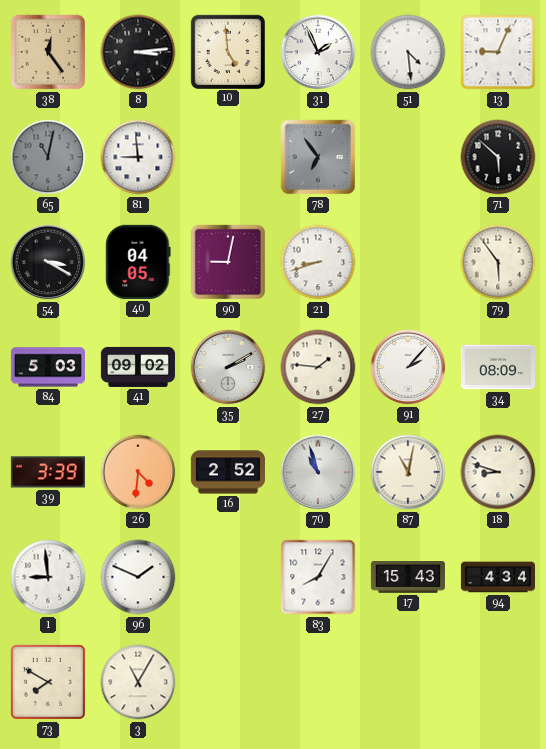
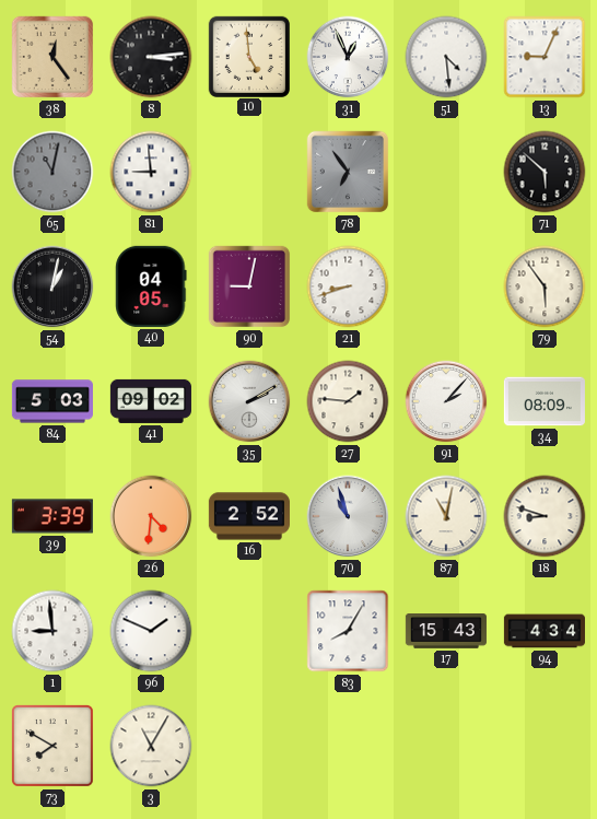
31: 1:56 -> 12:56 (348, 57)
54: 3:20 -> 1:02 (52, 286)
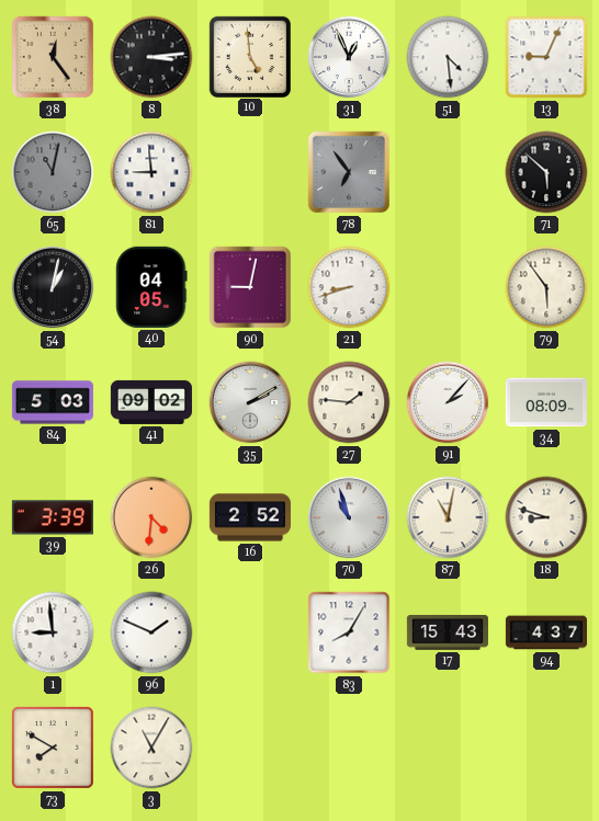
94: 4:34 -> 4:37 (545, 632)
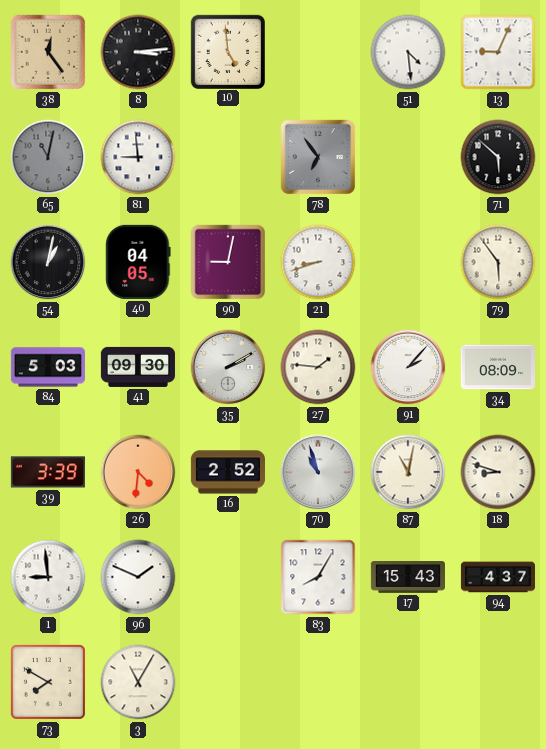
31: 12:56 -> none (349, 57)
41: 09:02 -> 09:30 (138, 367)
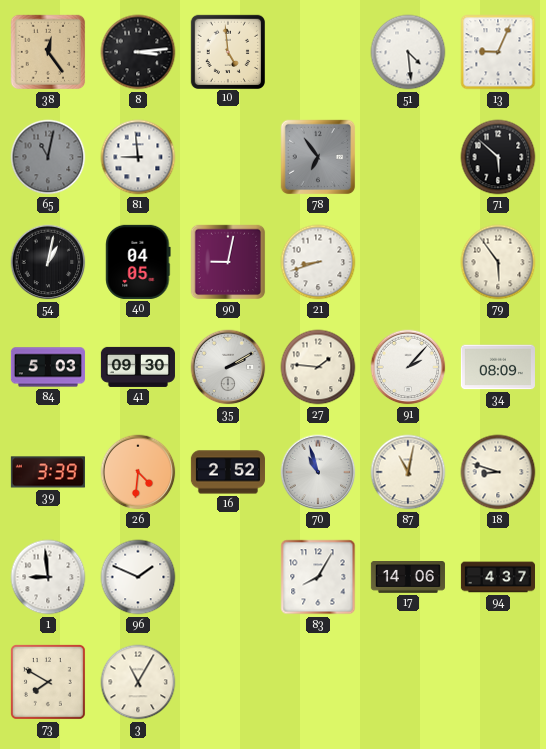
17: 15:43 -> 14:06 (408, 577)
